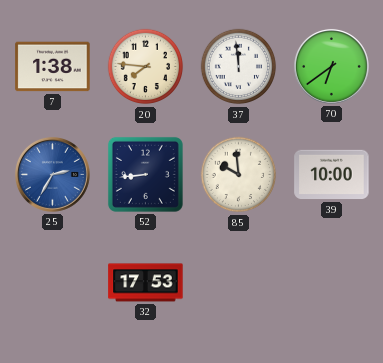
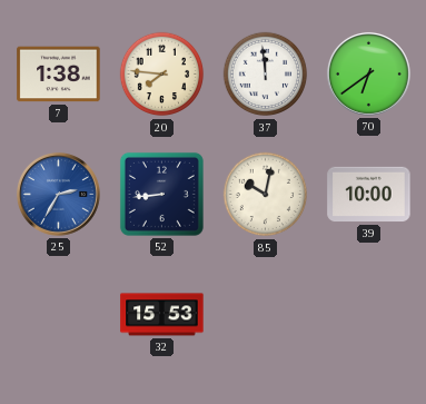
85: 9:59 -> 10:02 (266, 195)
32: 17:53 -> 15:53 (162, 315)
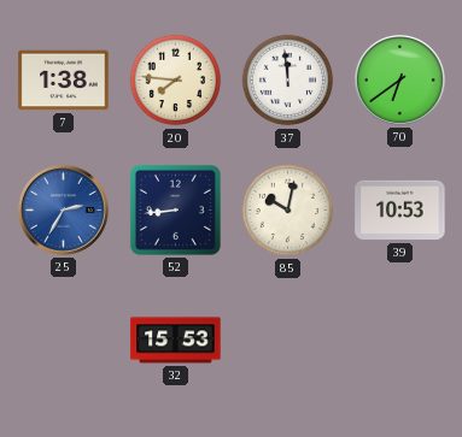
39: 10:00 -> 10:53 (400, 211)
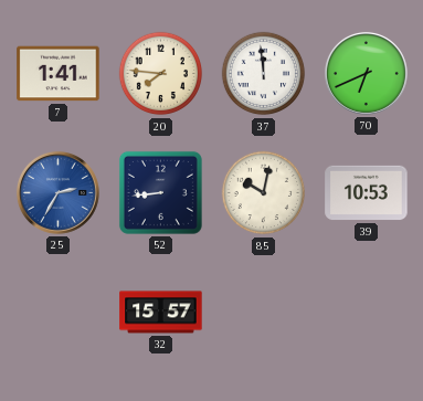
7: 1:38 -> 1:41 (59, 74)
70: 6:39 -> 6:41 (366, 73)
32: 15:53 -> 15:57 (161, 313)
